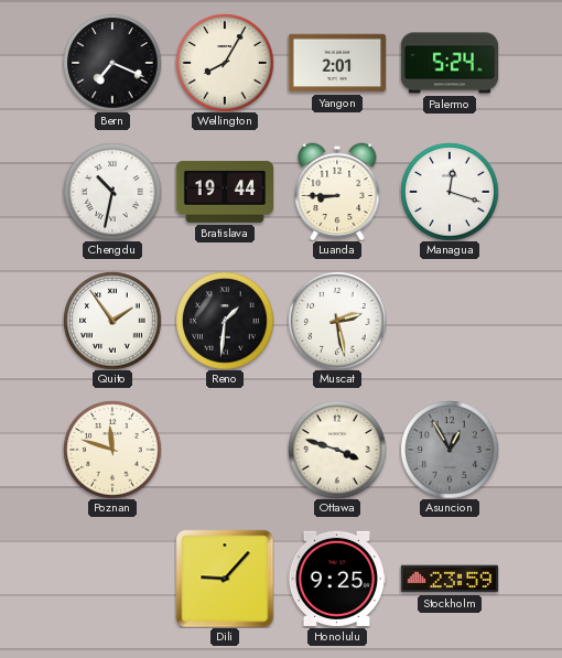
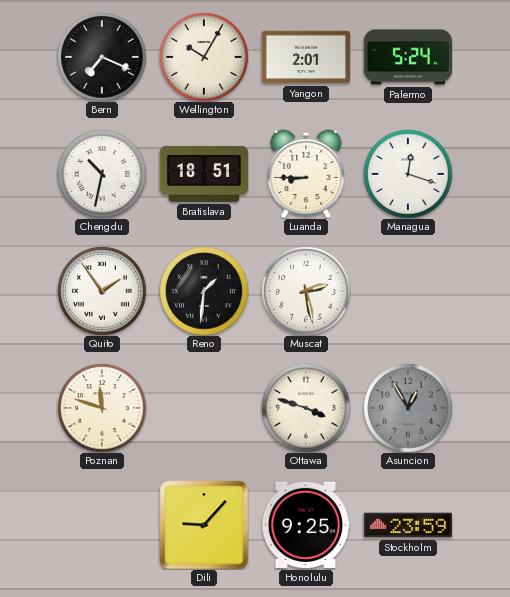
Wellington: 8:05 -> 10:05 (204, 57)
Bratislava: 19:44 -> 18:51 (203, 174)
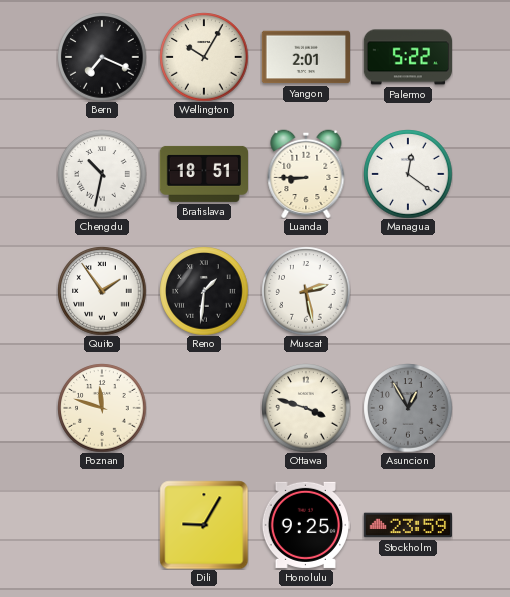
Palermo: 5:24 -> 5:22 (407, 57)
Managua: 12:18 -> 12:21 (408, 174)
Dili: 9:07 -> 9:05 (204, 525)
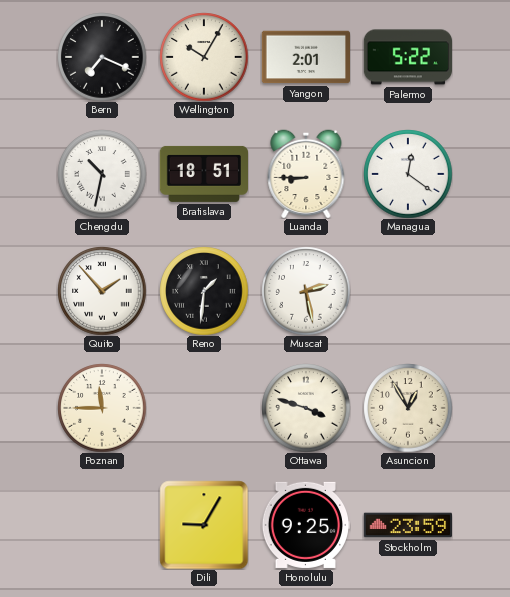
Quito: 1:54 -> 1:53 (102, 291)
Poznan: 11:48 -> 11:45 (102, 408)
Asuncion dial: grey -> cream (408, 408)
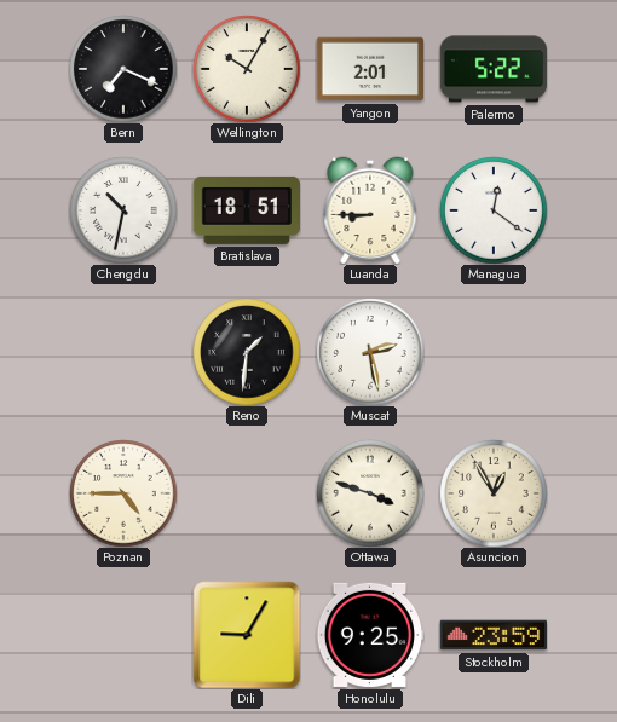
Quito: 1:53 -> none (102, 291)
Poznan: 11:45 -> 4:45 (123, 493)
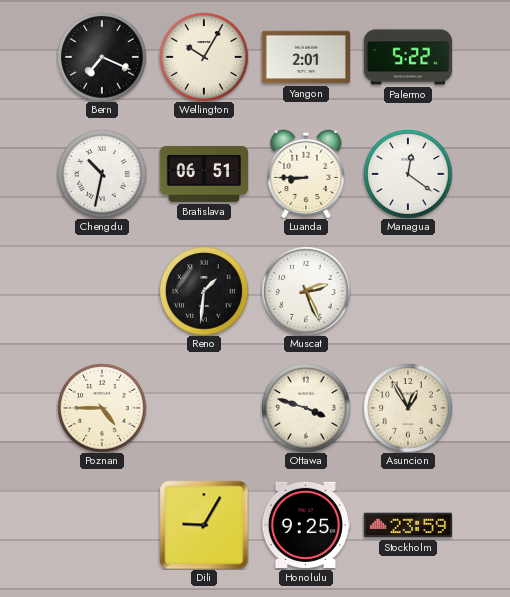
Bratislava: 18:51 -> 06:51 (203, 174)
Muscat: 2:28 -> 2:26 (306, 291)
